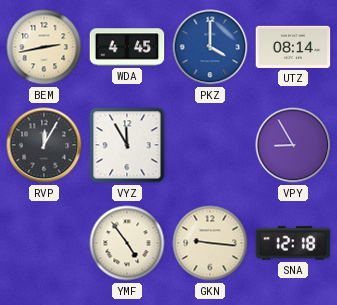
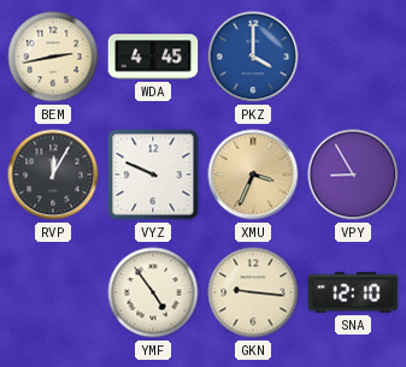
UTZ: 08:14 -> none (293, 47)
VYZ: 11:55 -> 9:49 (153, 174)
XMU: none -> 3:34 (253, 174)
SNA: 12:18 -> 12:10 (353, 292)
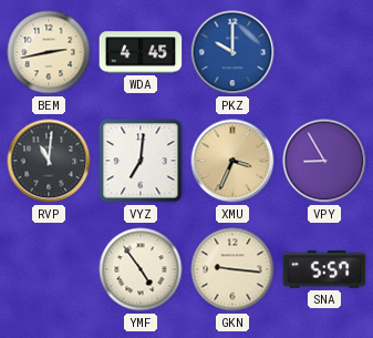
PKZ: 4:00 -> 10:00 (232, 52)
RVP: 12:05 -> 11:01 (49, 161)
VYZ: 9:49 -> 7:01 (141, 161)
SNA: 12:10 -> 5:57 (324, 269)
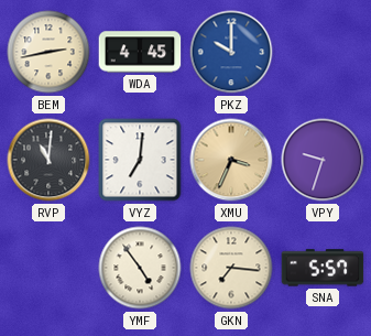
VPY: 8:55 -> 9:33 (323, 160)
GKN: 9:16 -> 7:16 (231, 268)
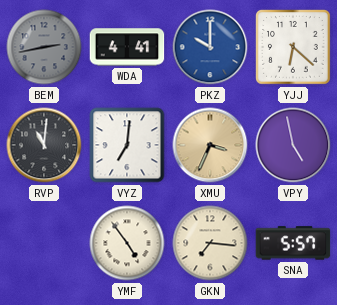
BEM dial: cream -> grey (44, 47)
WDA: 4:45 -> 4:41 (127, 47)
YJJ: none -> 6:22 (294, 48)
VPY: 9:33 -> 4:58 (293, 145)
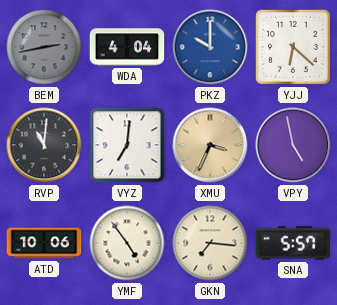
WDA: 4:41 -> 4:04 (127, 47)
ATD: none -> 10:06 (44, 243)
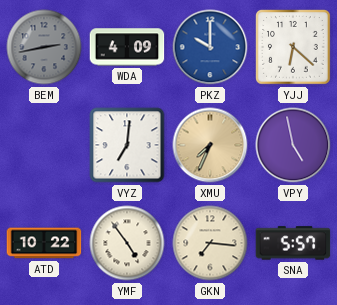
WDA: 4:04 -> 4:09 (127, 47)
RVP: 11:01 -> none (44, 145)
XMU: 3:34 -> 7:34 (210, 145)
ATD: 10:06 -> 10:22 (44, 243)
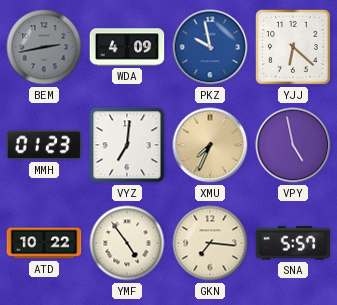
PKZ: 10:00 -> 9:58 (210, 47)
MMH: none -> 01:23 (44, 145)
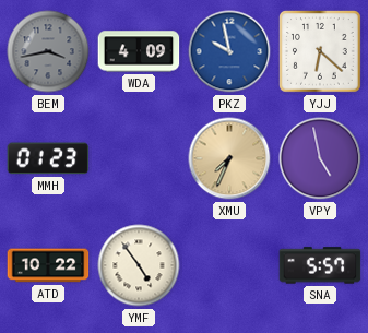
BEM: 2:43 -> 3:43 (48, 51)
VYZ: 7:01 -> none (127, 145)
GKN: 7:16 -> none (210, 243)
